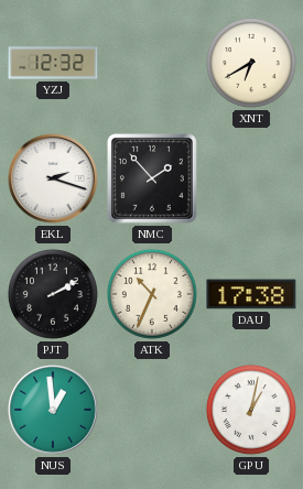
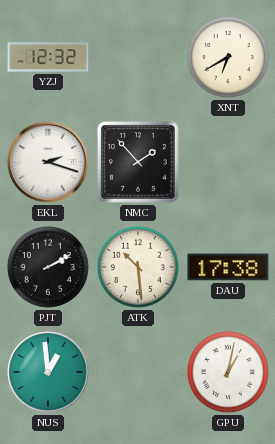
ATK: 10:34 -> 10:29 (138, 267)
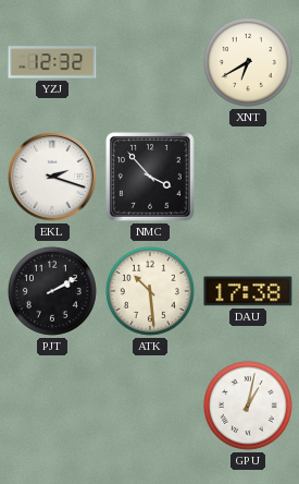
NMC: 1:53 -> 3:53 (150, 177)
NUS: 12:59 -> none (48, 372)
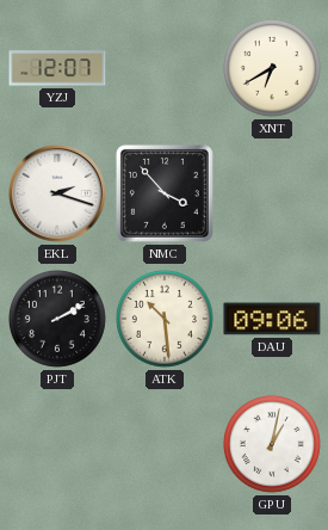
YZJ: 12:32 -> 12:07 (57, 68)
DAU: 17:38 -> 09:06 (272, 319)
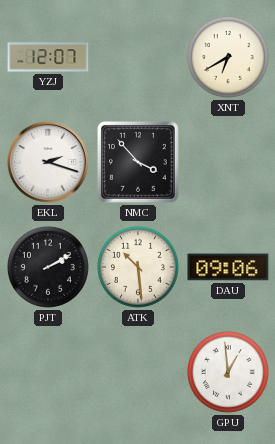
GPU: 1:02 -> 12:59 (228, 372)
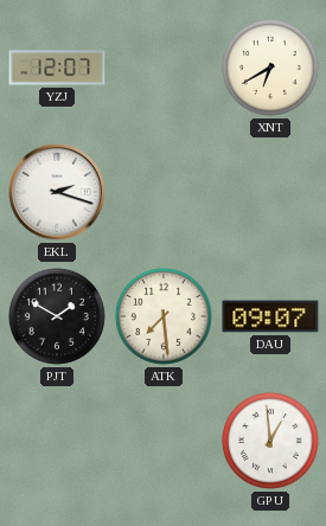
NMC: 3:53 -> none (138, 162)
PJT: 2:10 -> 1:50 (57, 316)
ATK: 10:29 -> 7:29 (164, 316)
DAU: 09:06 -> 09:07 (270, 316)
